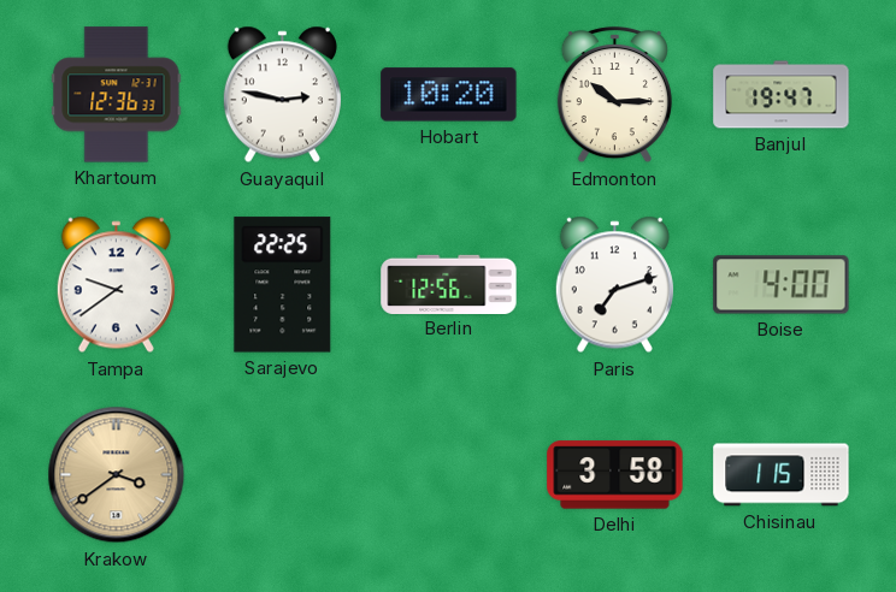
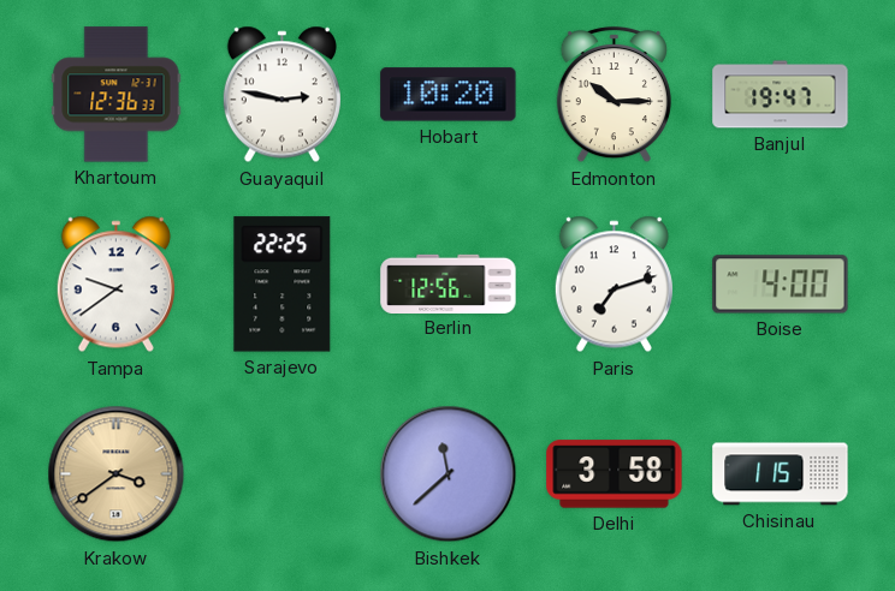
Bishkek: none -> 11:38 (449, 474)
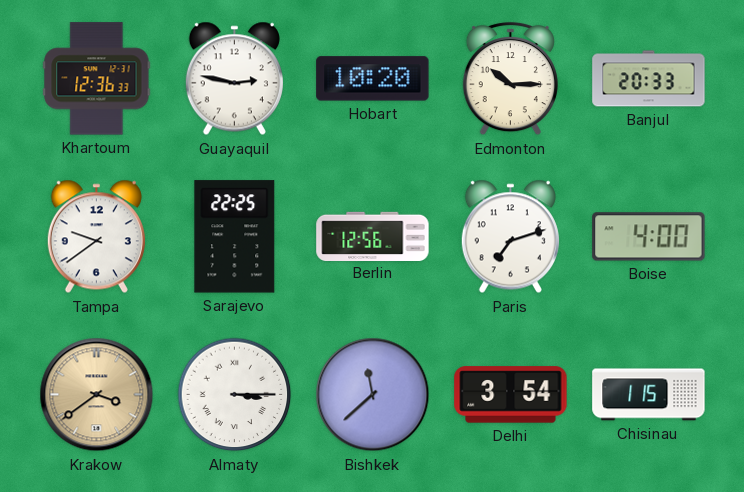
Banjul: 19:47 -> 20:33 (649, 79)
Almaty: none -> 3:15 (235, 395)
Delhi: 3:58 -> 3:54 (511, 395)
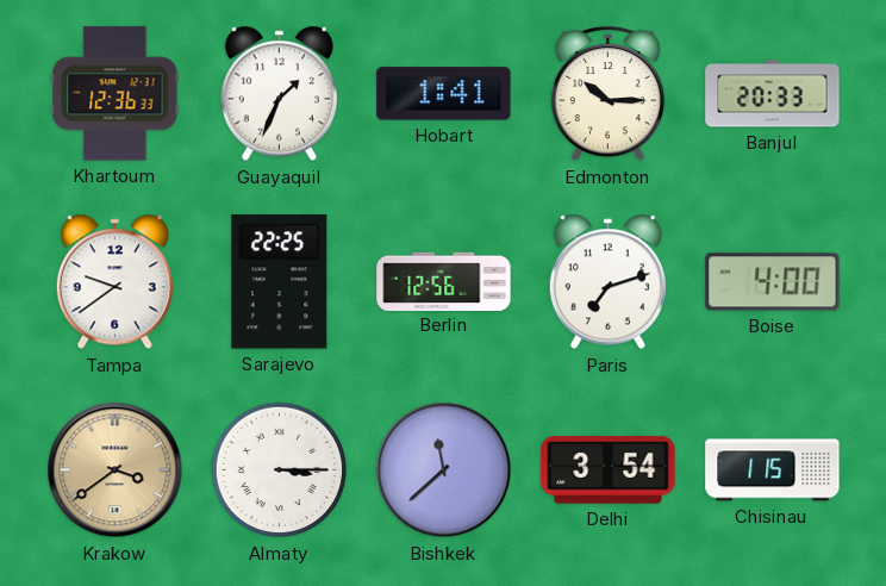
Guayaquil: 2:47 -> 1:34 (279, 94)
Hobart: 10:20 -> 1:41 (444, 94)
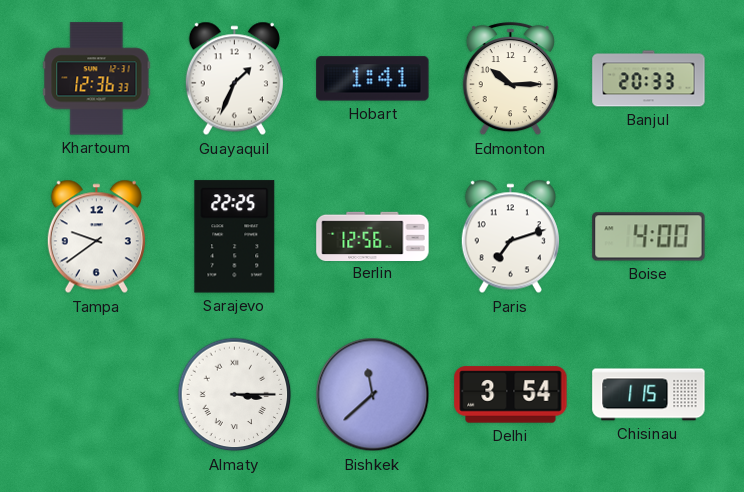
Krakow: 3:39 -> none (116, 470)
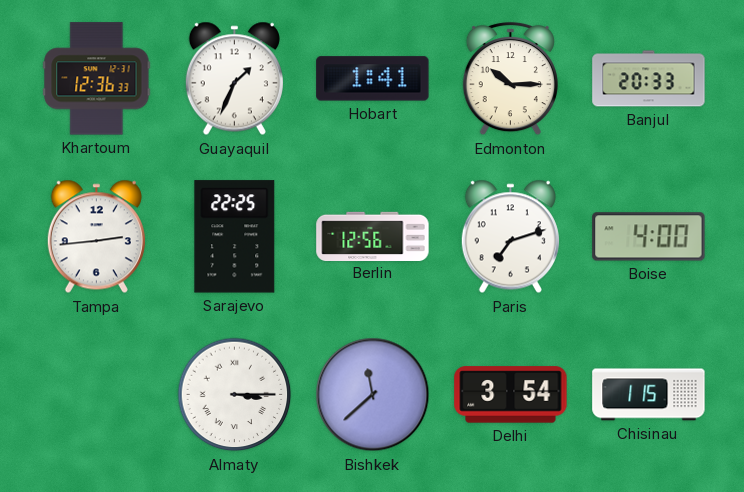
Tampa: 9:39 -> 2:44 (96, 237)
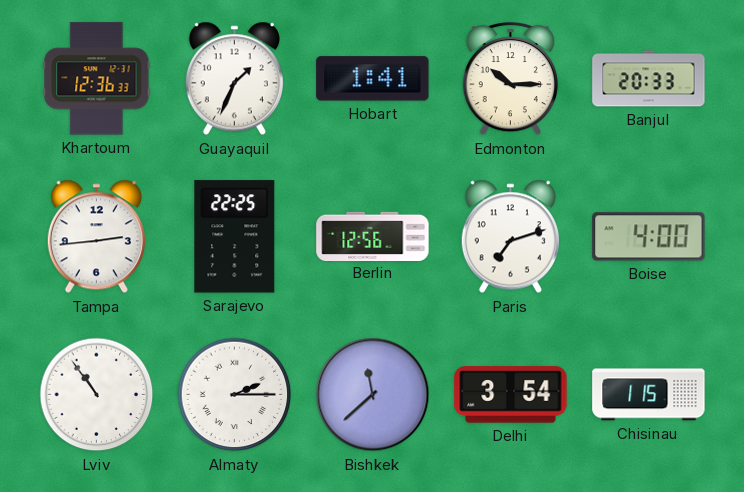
Lviv: none -> 10:54 (97, 395)
Almaty: 3:15 -> 2:15 (235, 395)
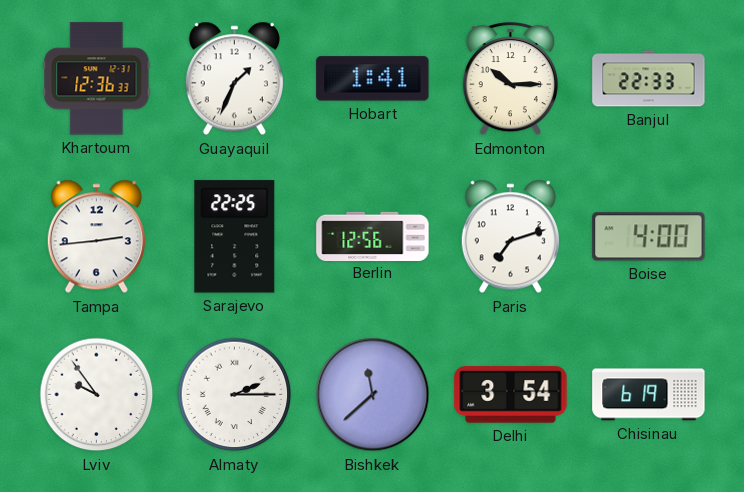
Banjul: 20:33 -> 22:33 (649, 79)
Lviv: 10:54 -> 9:54 (97, 395)
Chisinau: 1:15 -> 6:19 (649, 395)
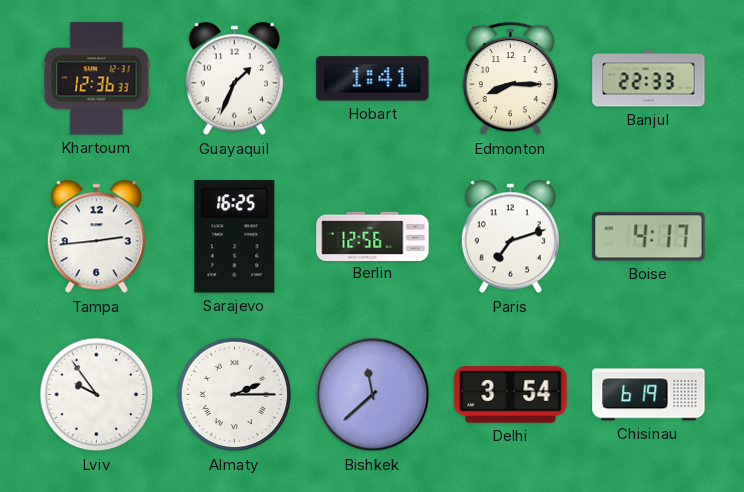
Edmonton: 10:15 -> 8:15 (510, 79)
Sarajevo: 22:25 -> 16:25 (235, 237)
Boise: 4:00 -> 4:17 (649, 237)
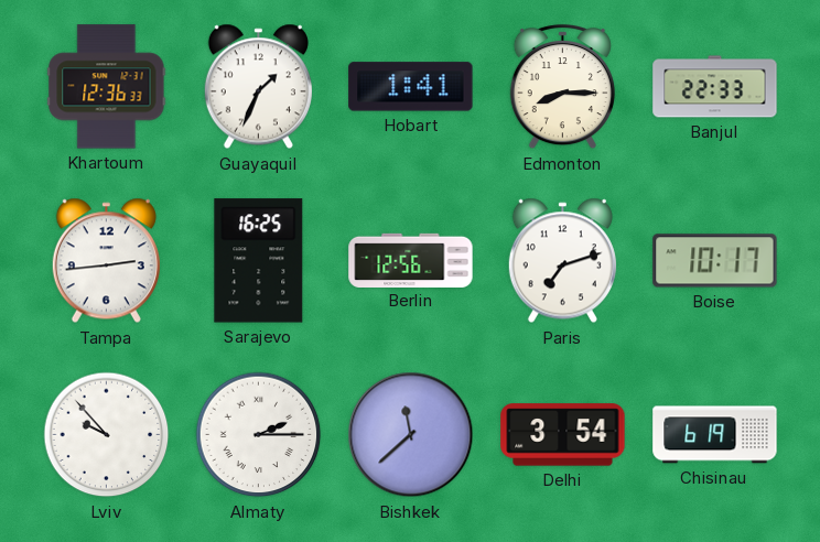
Boise: 4:17 -> 10:17 (715, 261)
Lviv: 9:54 -> 9:53 (107, 435)
